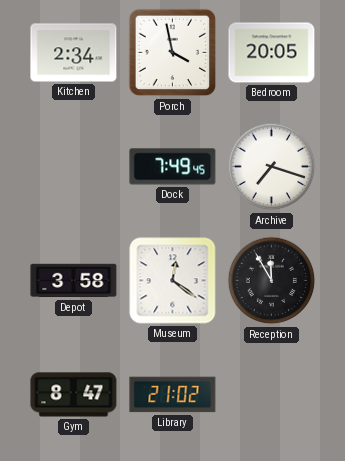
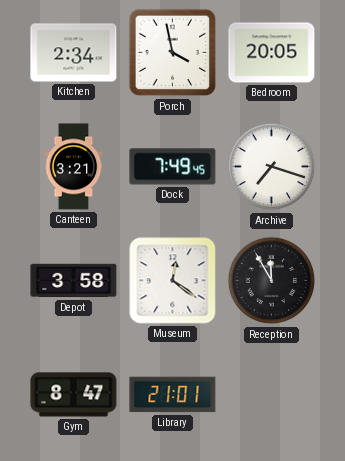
Canteen: none -> 3:21 (74, 167)
Library: 21:02 -> 21:01 (173, 395)
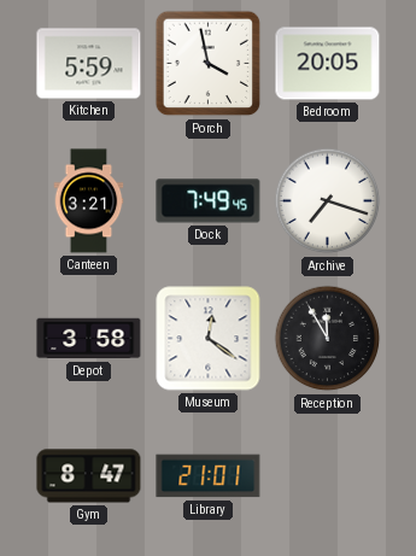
Kitchen: 2:34 -> 5:59 (89, 64)
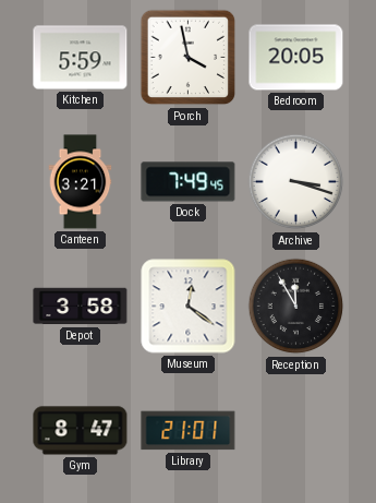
Archive: 7:18 -> 3:18 (296, 182)
